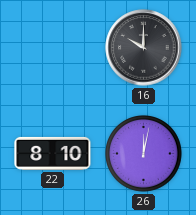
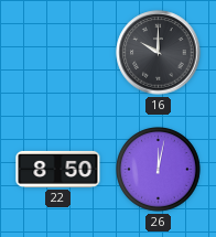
22: 8:10 -> 8:50 (58, 169)
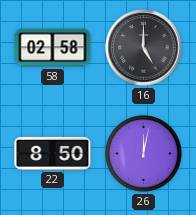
58: none -> 02:58 (53, 48)
16: 10:00 -> 5:00 (144, 48)
